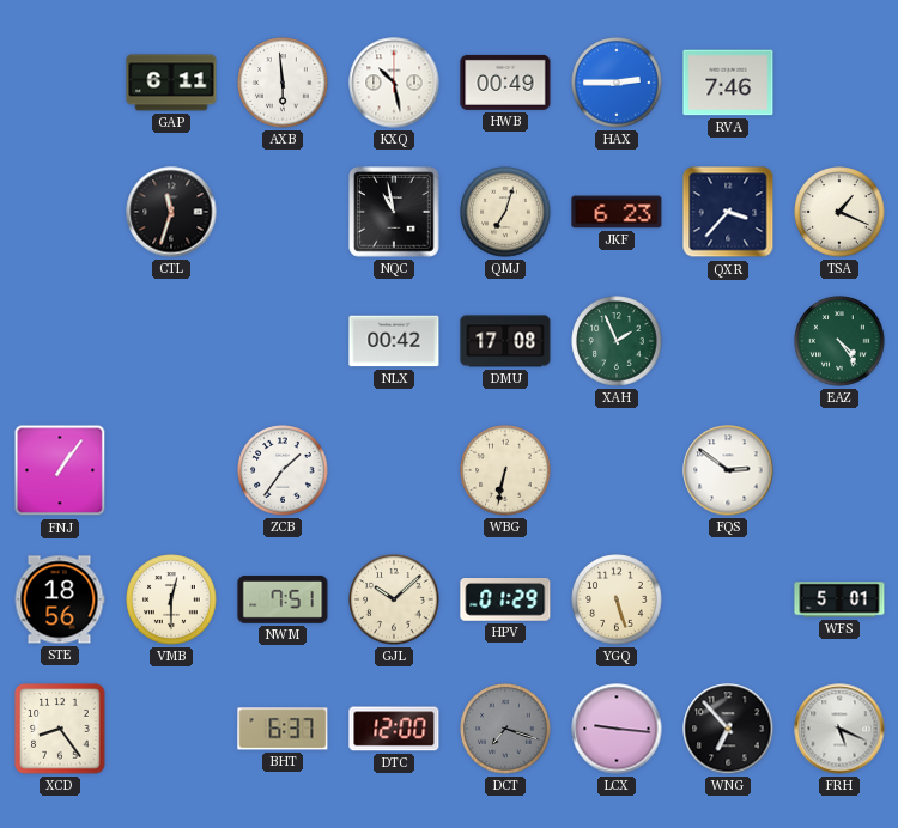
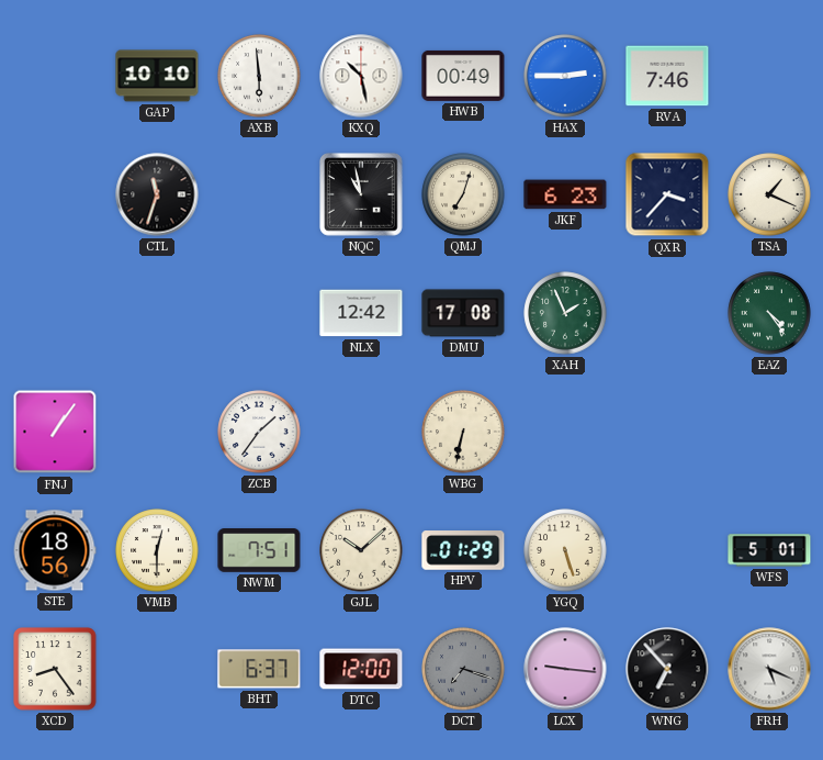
GAP: 6:11 -> 10:10 (157, 76)
NLX: 00:42 -> 12:42 (361, 313)
FQS: 2:51 -> none (728, 470)
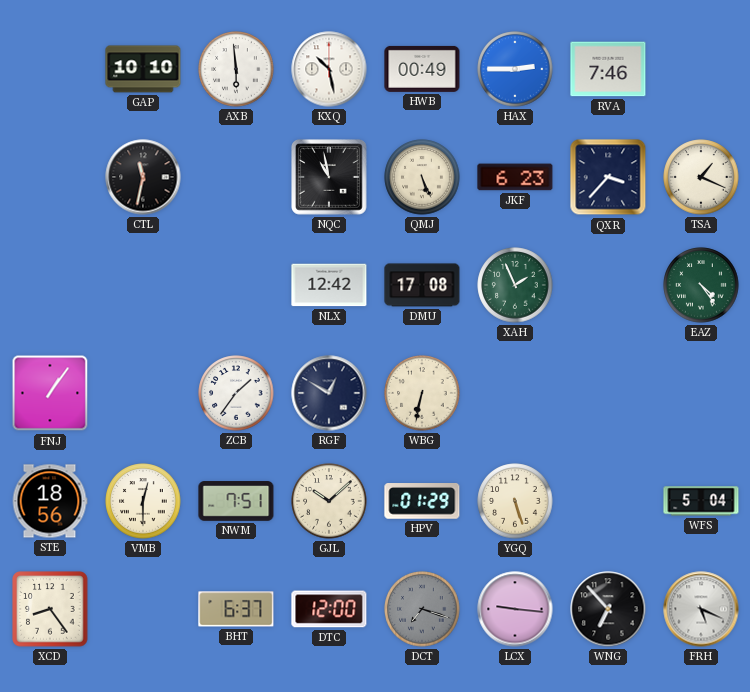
CTL: 11:33 -> 11:32 (143, 177)
QMJ: 7:03 -> 5:26 (422, 177)
RGF: none -> 12:50 (329, 393)
WFS: 5:01 -> 5:04 (701, 501)
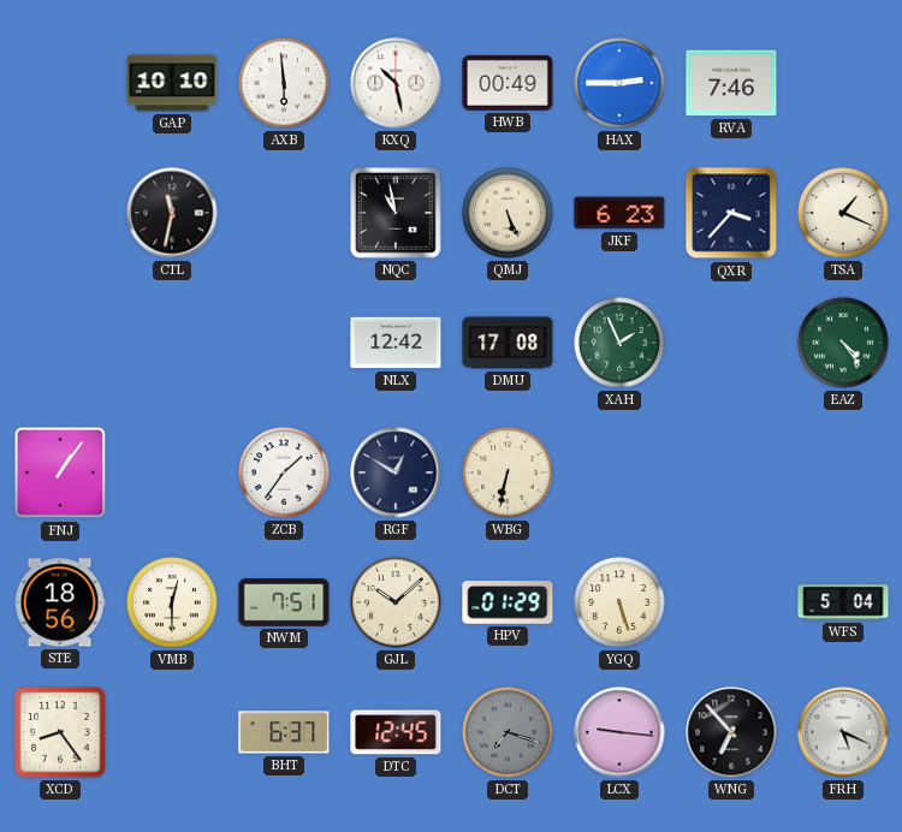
DTC: 12:00 -> 12:45 (396, 732)
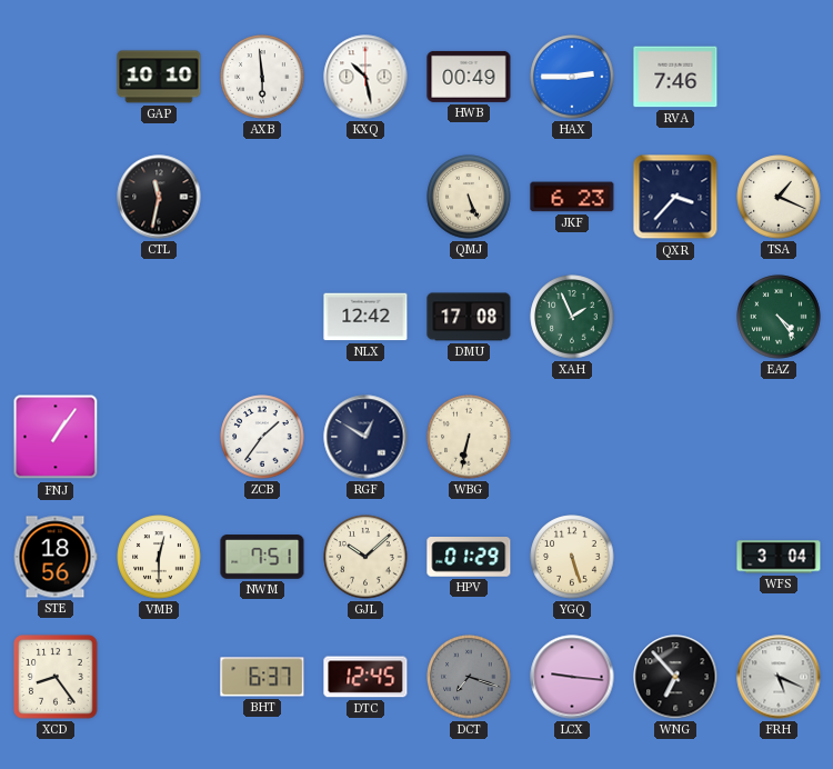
NQC: 10:58 -> none (396, 213)
WFS: 5:04 -> 3:04 (779, 557)
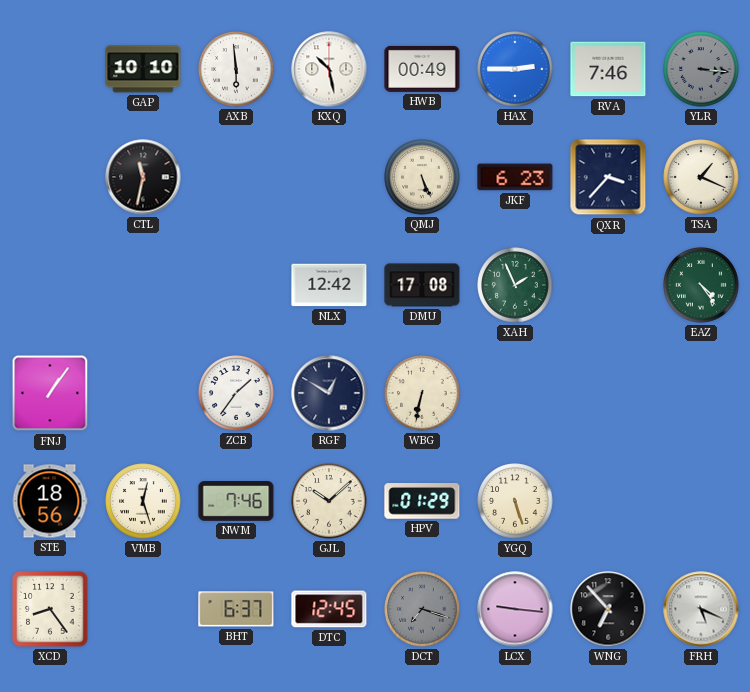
YLR: none -> 3:16 (701, 69)
VMB: 12:30 -> 12:27 (143, 501)
NWM: 7:51 -> 7:46 (236, 501)
WFS: 3:04 -> none (779, 557)
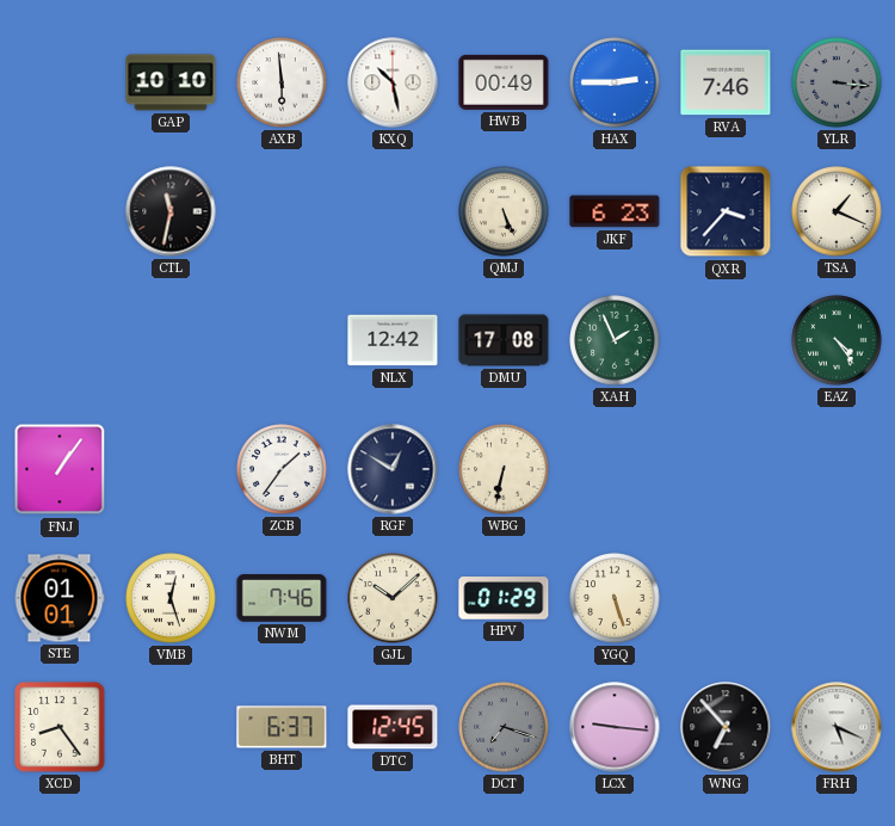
STE: 18:56 -> 01:01 (60, 598)
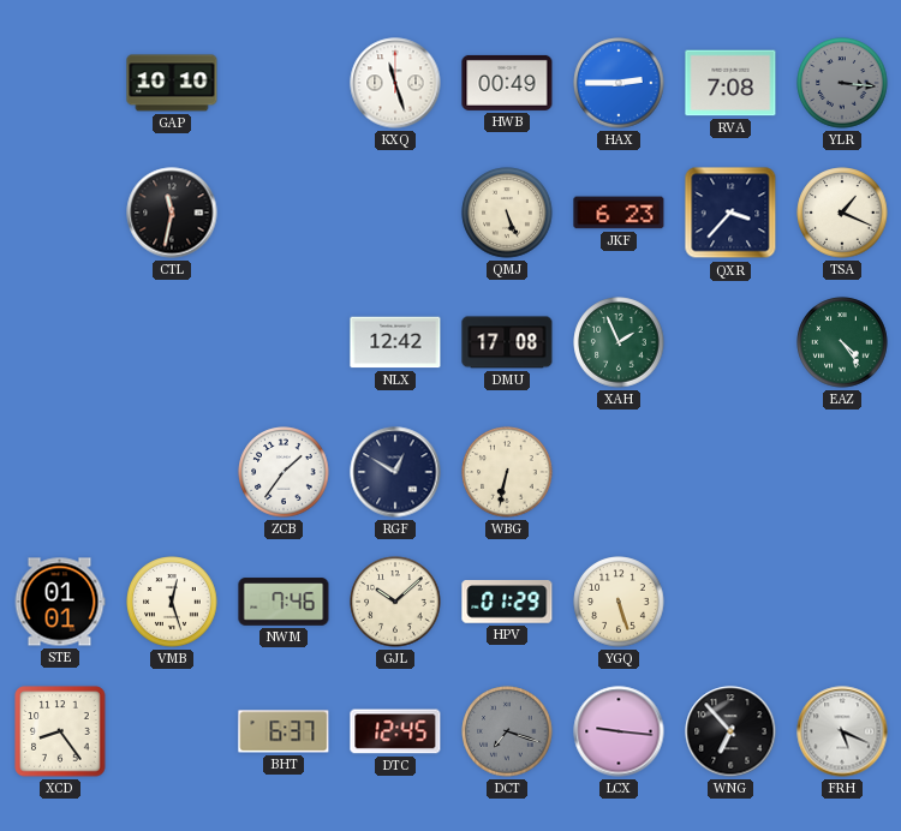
AXB: 5:59 -> none (282, 82)
KXQ: 10:28 -> 11:27 (395, 83)
RVA: 7:46 -> 7:08 (730, 83)
FNJ: 1:06 -> none (60, 469)
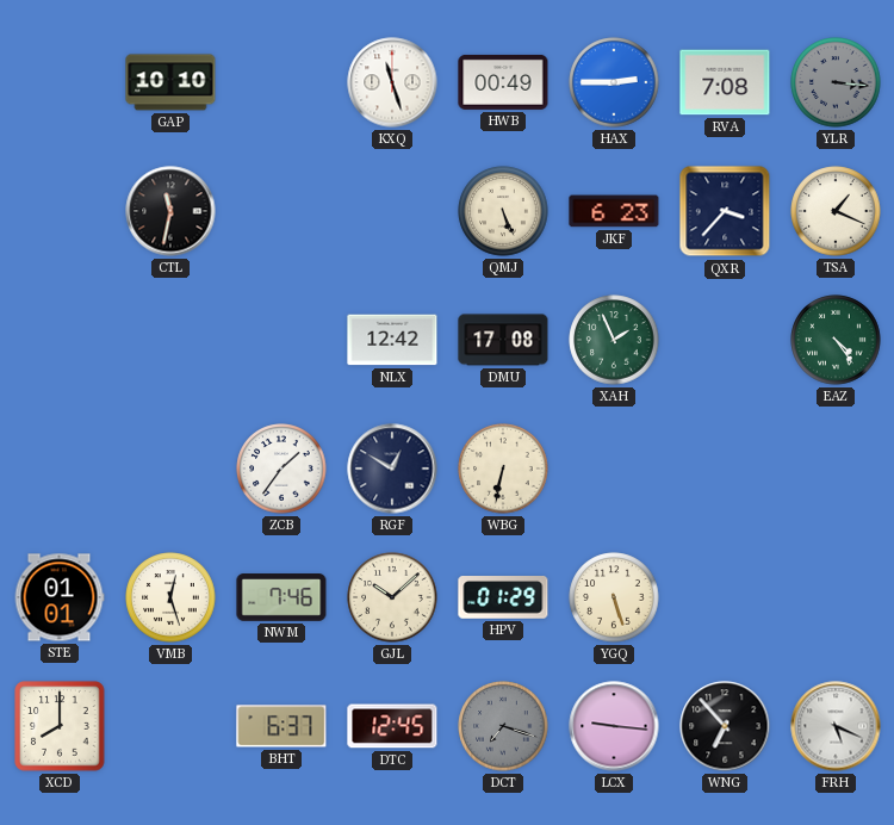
XCD: 8:24 -> 8:00 (60, 726)
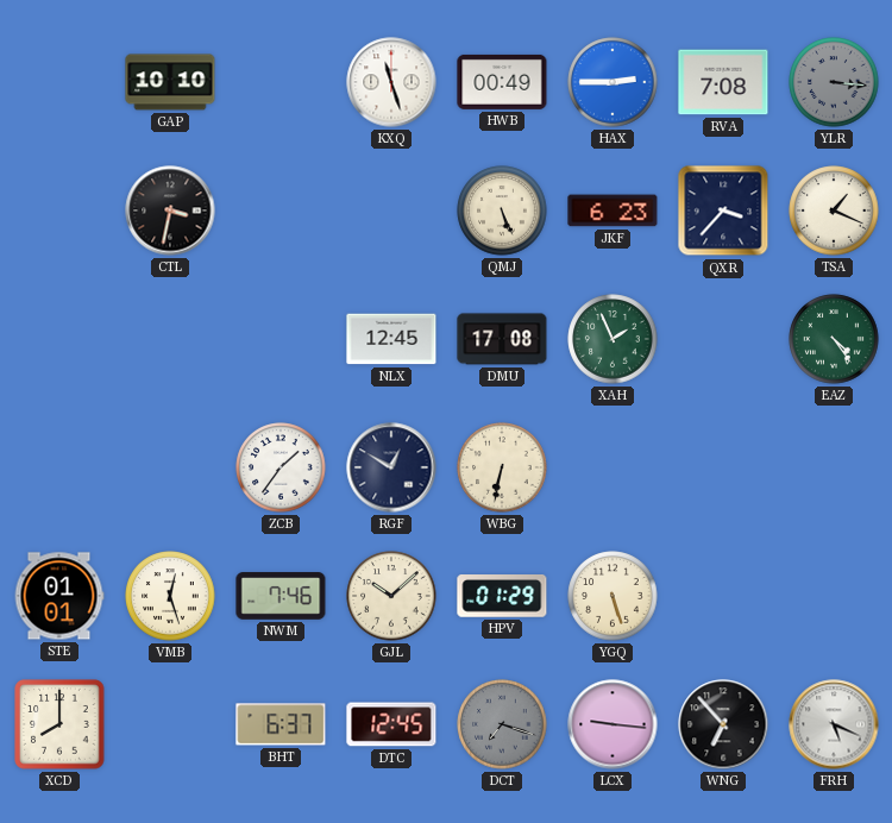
CTL: 11:32 -> 3:32 (170, 211)
NLX: 12:42 -> 12:45 (391, 339)
